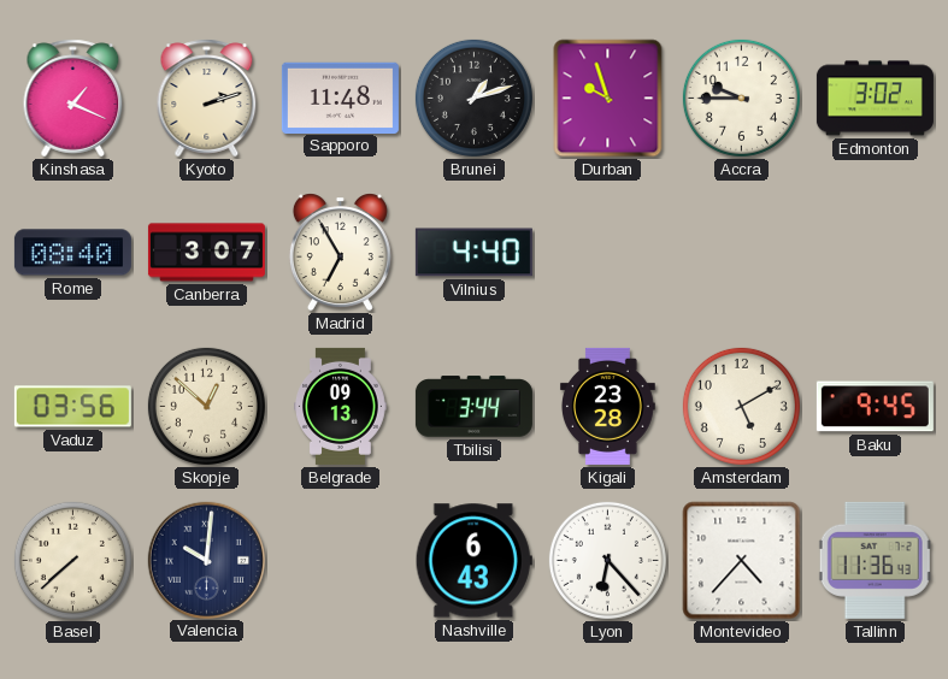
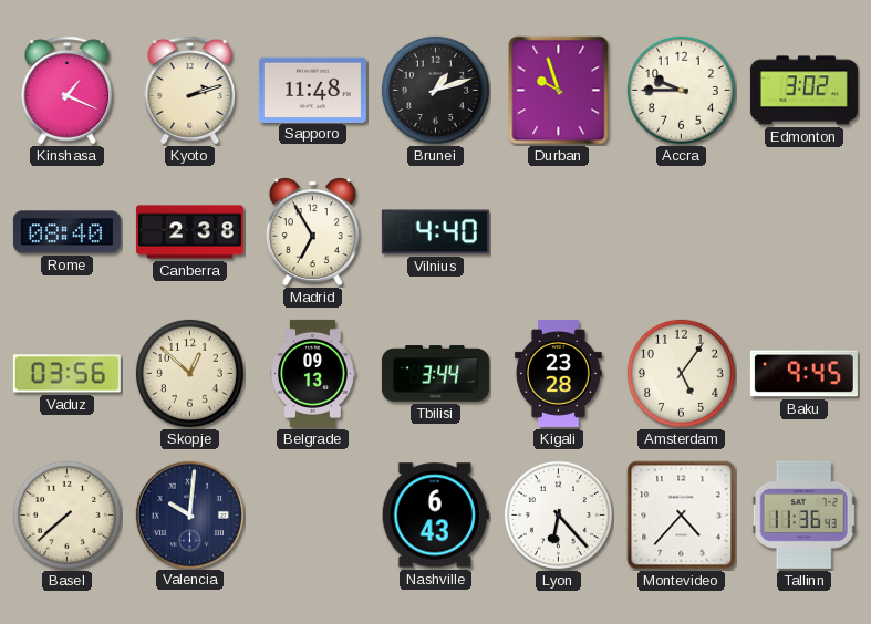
Canberra: 3:07 -> 2:38 (189, 232)
Amsterdam: 5:10 -> 5:06 (681, 373)
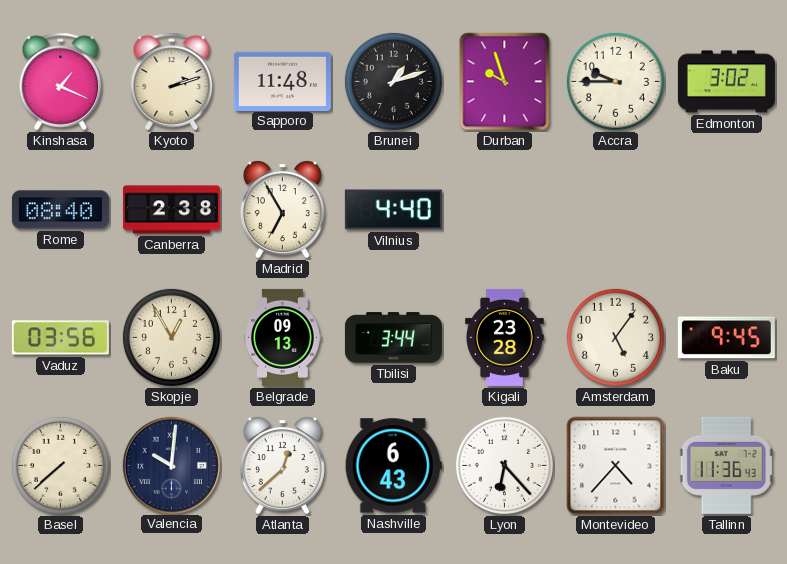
Skopje: 12:52 -> 12:55 (171, 337)
Atlanta: none -> 12:38 (282, 466)
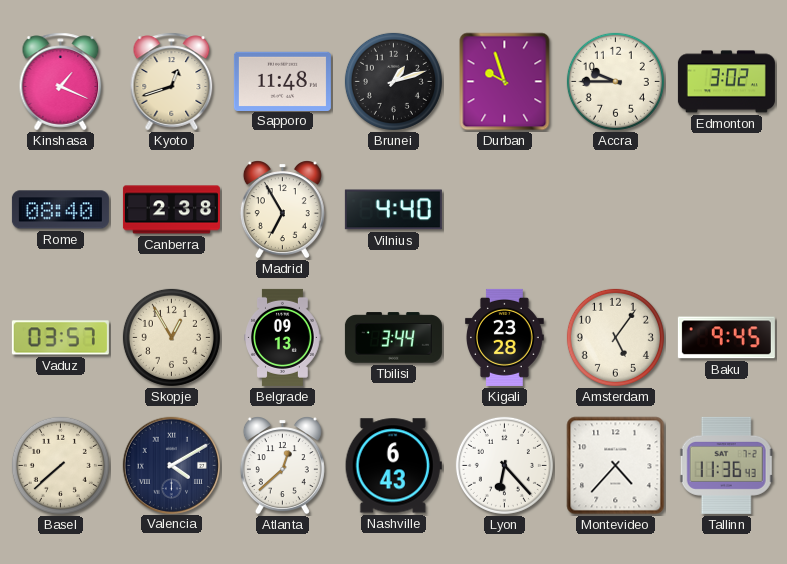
Kyoto: 2:12 -> 12:42 (172, 82)
Vaduz: 03:56 -> 03:57 (60, 338)
Valencia: 10:01 -> 4:10 (171, 465)
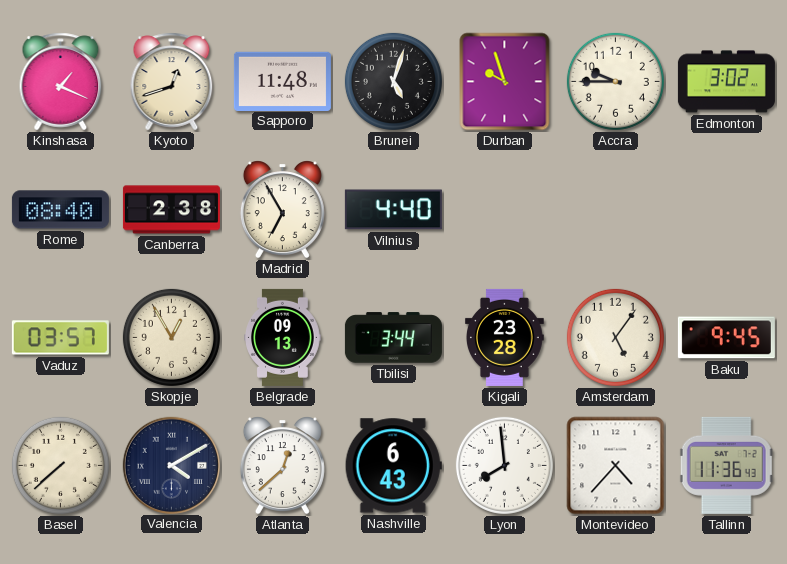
Brunei: 1:12 -> 5:03 (393, 81)
Lyon: 6:23 -> 7:59 (504, 465)
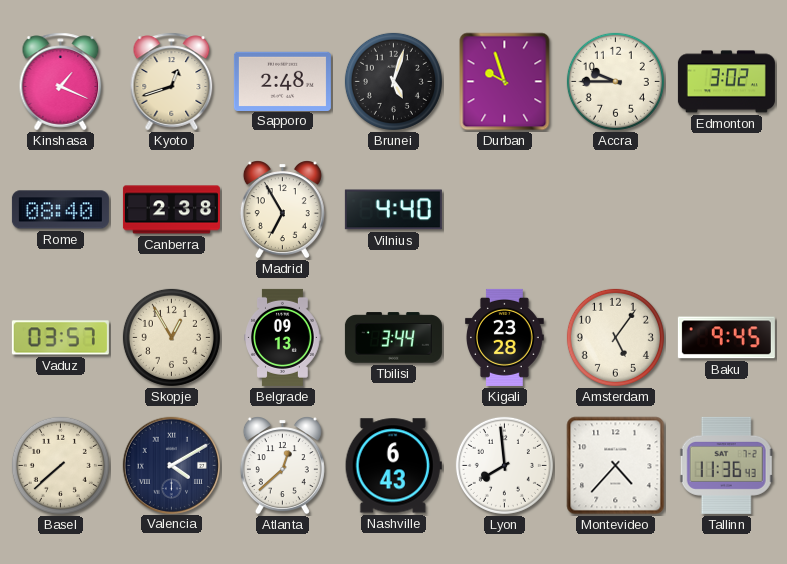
Sapporo: 11:48 -> 2:48 (282, 81)
